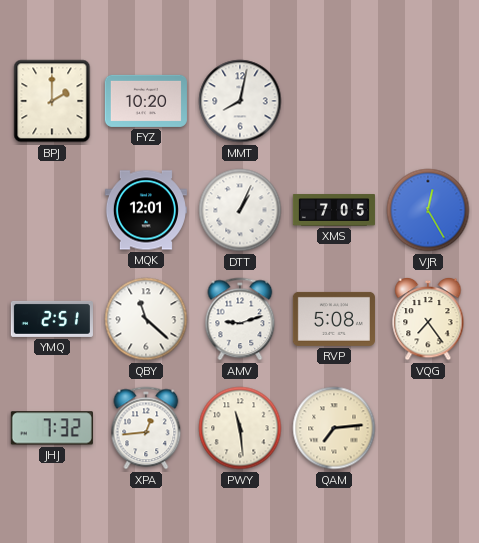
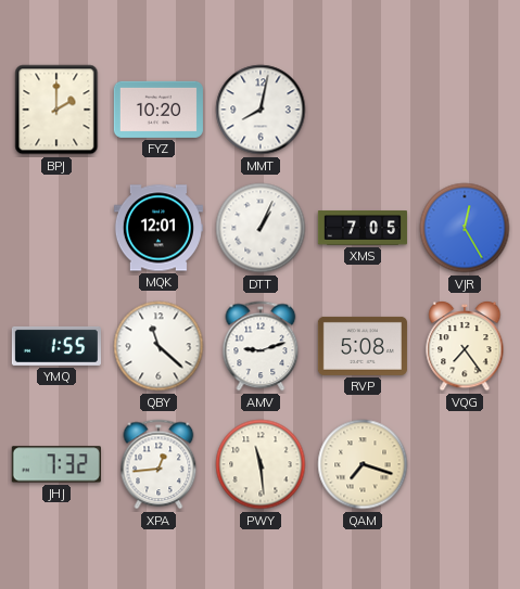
YMQ: 2:51 -> 1:55 (56, 346)
QAM: 7:14 -> 7:18 (363, 464)
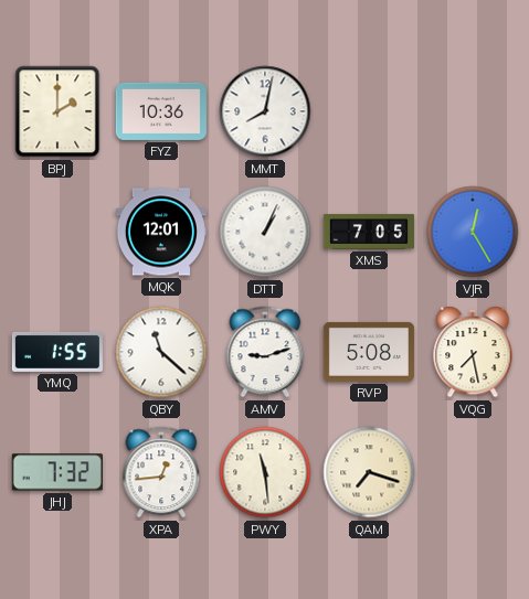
FYZ: 10:20 -> 10:36 (161, 111)
VQG: 7:24 -> 7:28 (473, 352)
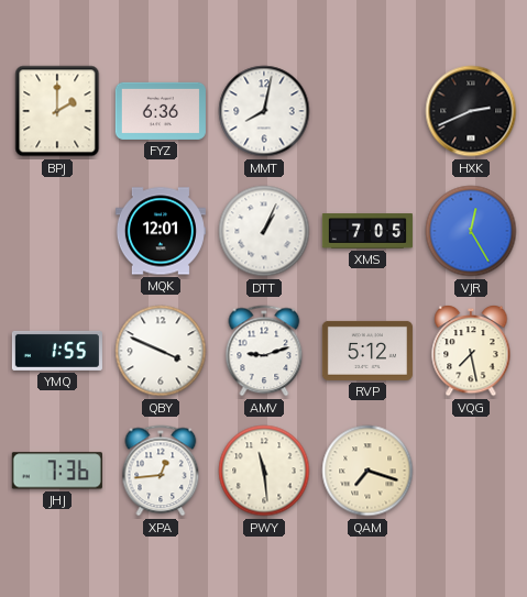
FYZ: 10:36 -> 6:36 (161, 111)
HXK: none -> 2:41 (471, 111)
QBY: 11:22 -> 3:49 (161, 351)
RVP: 5:08 -> 5:12 (367, 351)
JHJ: 7:32 -> 7:36 (57, 471)
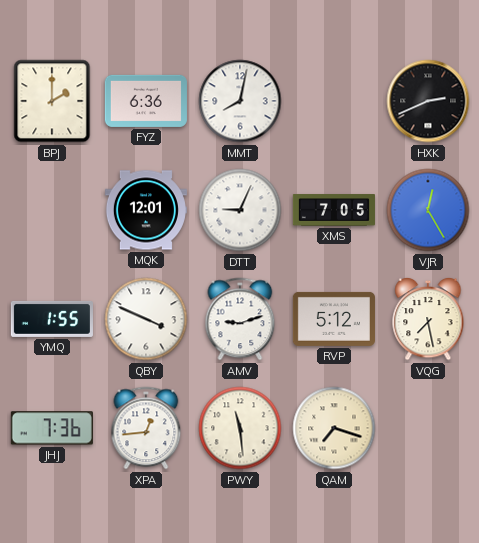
DTT: 1:04 -> 9:04 (240, 210)
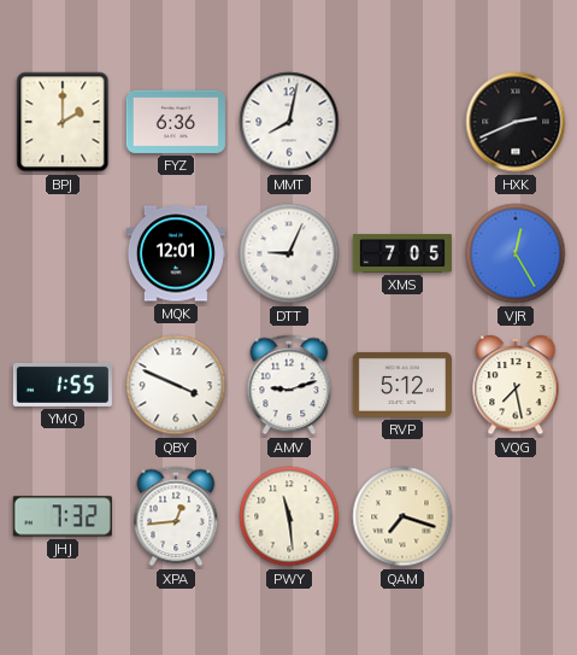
JHJ: 7:36 -> 7:32 (63, 516)
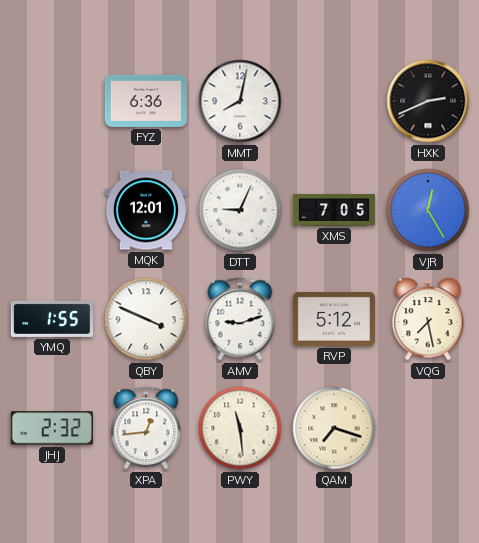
BPJ: 2:00 -> none (63, 122)
JHJ: 7:32 -> 2:32 (52, 428)
